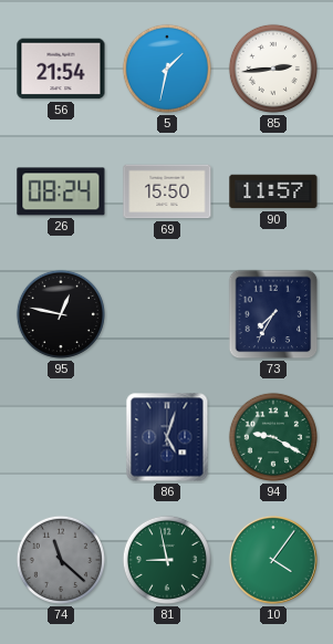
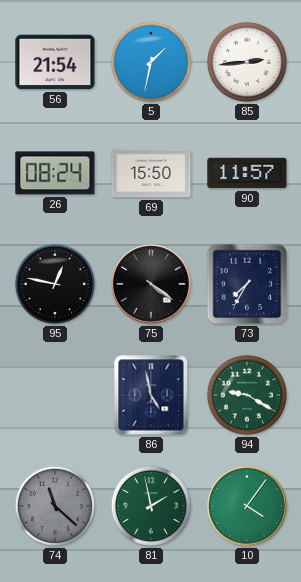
75: none -> 4:21 (151, 284)
86: 5:03 -> 4:58 (151, 395)
81: 8:58 -> 1:58 (151, 506)
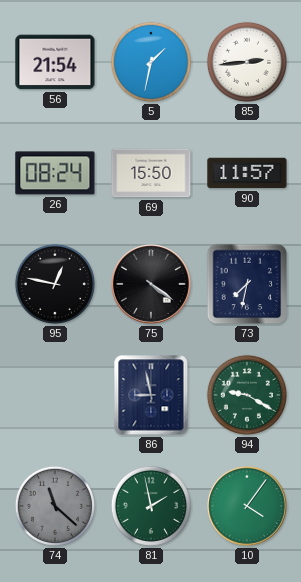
73: 7:35 -> 7:32 (247, 284)
86: 4:58 -> 8:58 (151, 395)
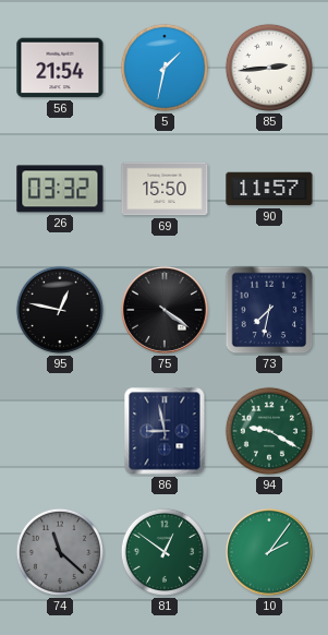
26: 08:24 -> 03:32 (60, 189)
81: 1:58 -> 12:51 (165, 552)
10: 4:06 -> 2:06 (269, 552)
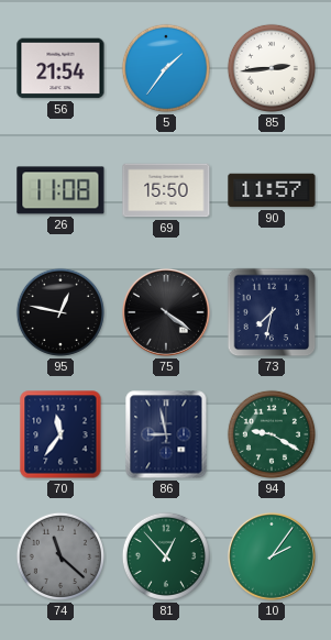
5: 1:32 -> 1:36 (166, 68)
26: 03:32 -> 11:08 (60, 190)
70: none -> 11:36 (60, 434)
81: 12:51 -> 12:53 (166, 556)
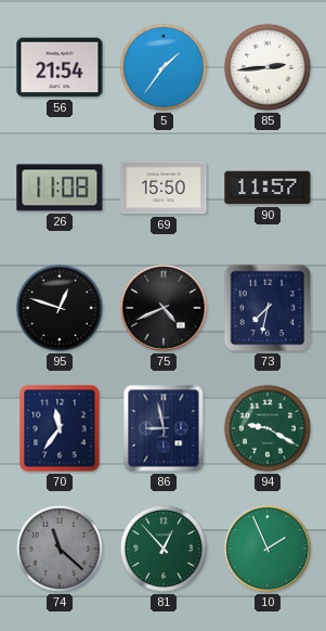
95: 12:47 -> 12:48 (60, 308)
75: 4:21 -> 4:41 (164, 308)
10: 2:06 -> 1:56 (268, 549)
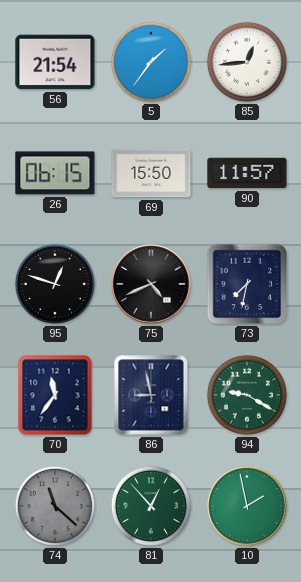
85: 2:44 -> 12:44 (247, 62)
26: 11:08 -> 06:15 (55, 173)
10: 1:56 -> 1:58 (247, 506)
